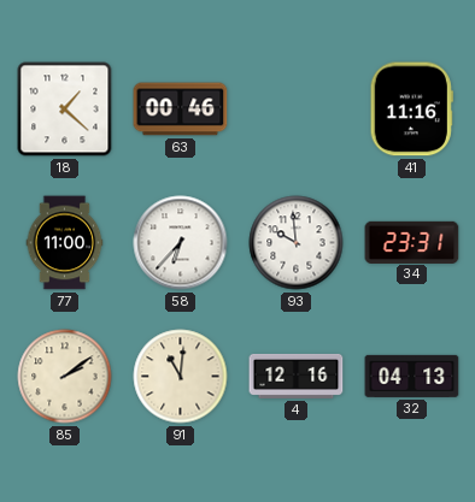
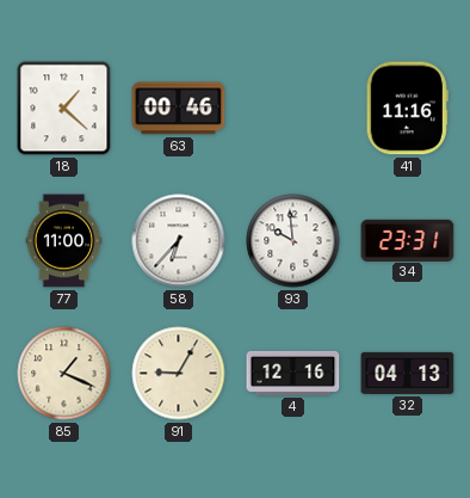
85: 2:09 -> 1:19 (64, 374)
91: 11:01 -> 9:05 (179, 374)
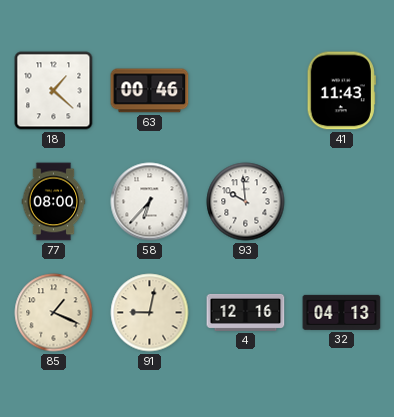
41: 11:16 -> 11:43 (341, 91)
77: 11:00 -> 08:00 (54, 202)
34: 23:31 -> none (408, 240)
91: 9:05 -> 9:02 (150, 313)
